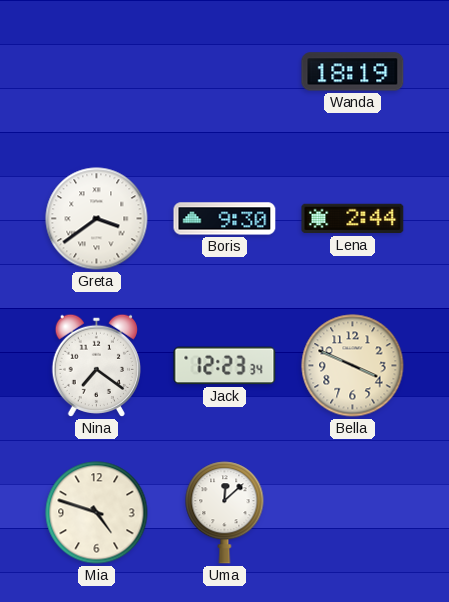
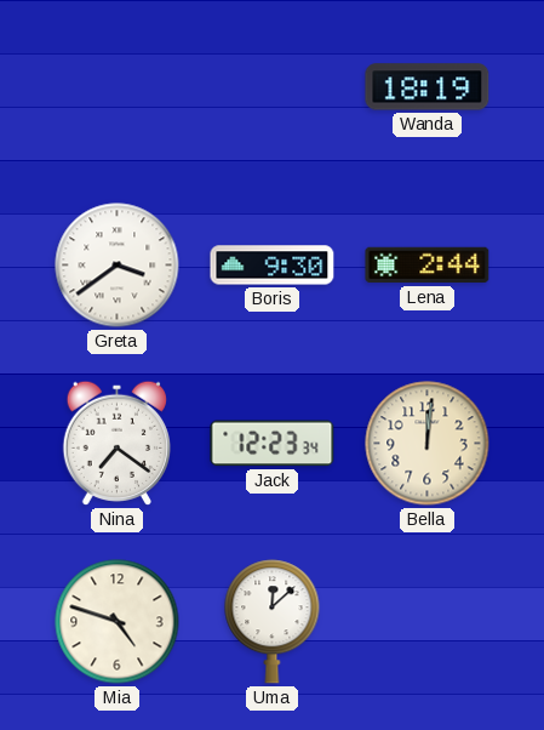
Bella: 3:49 -> 12:01 (428, 444)
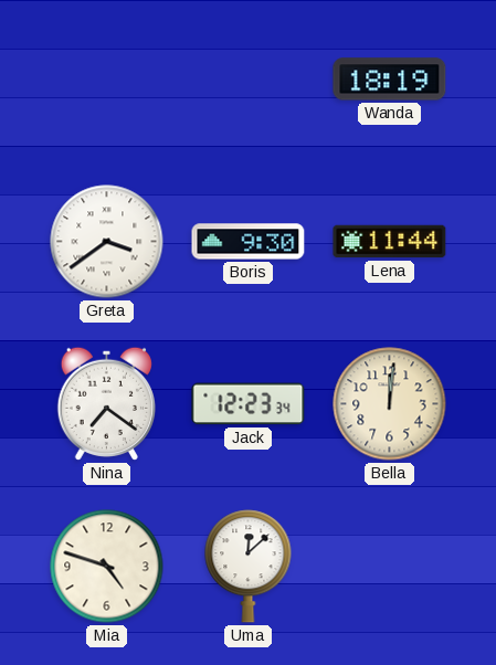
Lena: 2:44 -> 11:44 (390, 242)
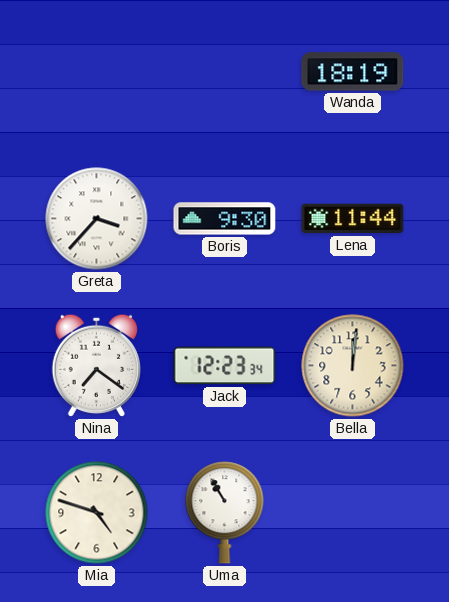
Greta: 3:39 -> 3:37 (97, 219)
Uma: 12:08 -> 10:55 (225, 513)
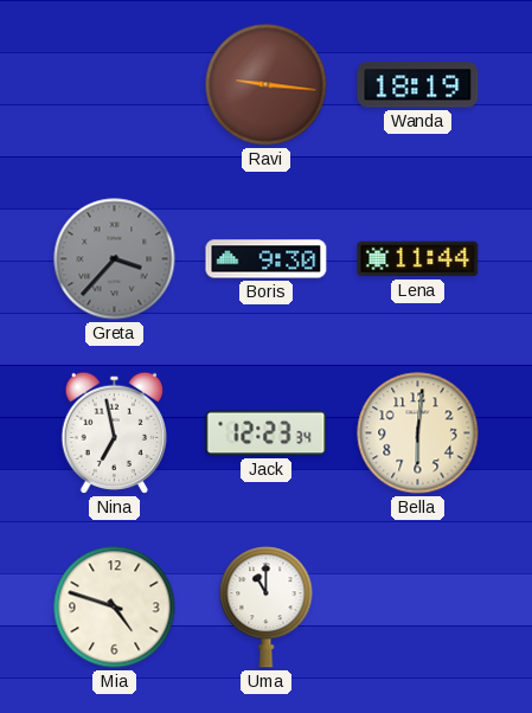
Ravi: none -> 9:16 (267, 85)
Greta dial: white -> grey (115, 259)
Nina: 7:21 -> 6:58 (114, 432)
Bella: 12:01 -> 6:01 (418, 433)
Uma: 10:55 -> 11:00 (267, 608)
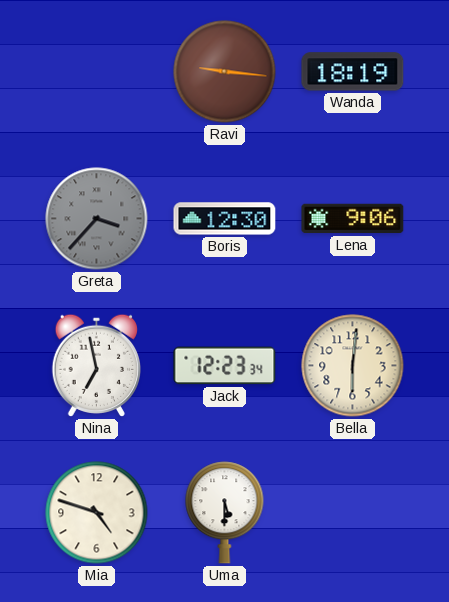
Boris: 9:30 -> 12:30 (225, 219)
Lena: 11:44 -> 9:06 (353, 219)
Uma: 11:00 -> 5:30 (225, 513)
